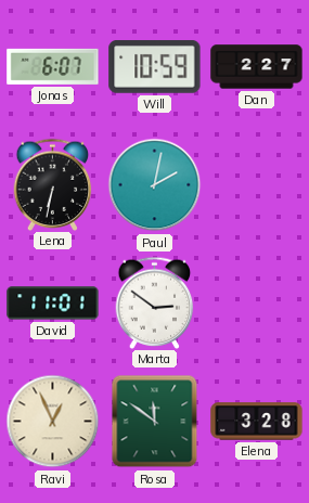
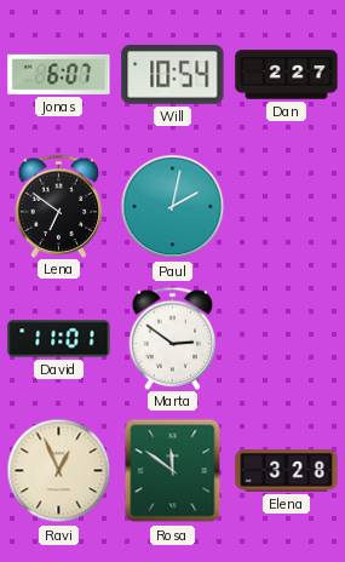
Will: 10:59 -> 10:54 (173, 75)
Lena: 6:32 -> 6:51 (59, 206)
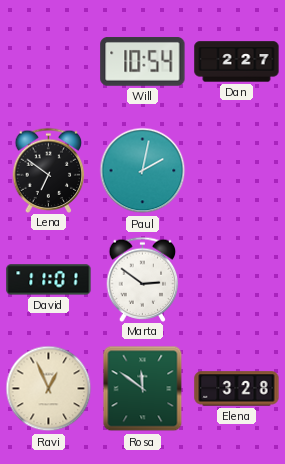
Jonas: 6:07 -> none (59, 74)
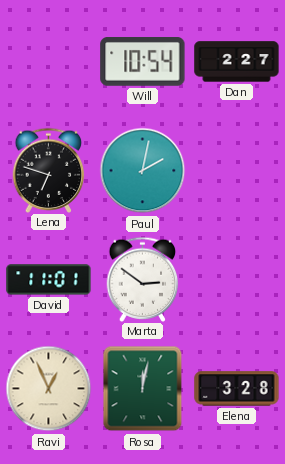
Lena: 6:51 -> 6:48 (49, 170)
Rosa: 11:51 -> 12:02 (143, 389)
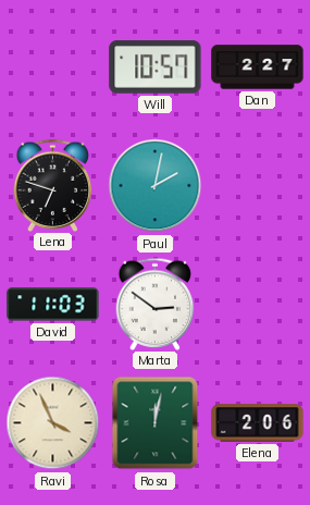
Will: 10:54 -> 10:57 (156, 67)
David: 11:01 -> 11:03 (53, 305)
Ravi: 12:56 -> 3:56 (53, 423)
Elena: 3:28 -> 2:06 (258, 423)
